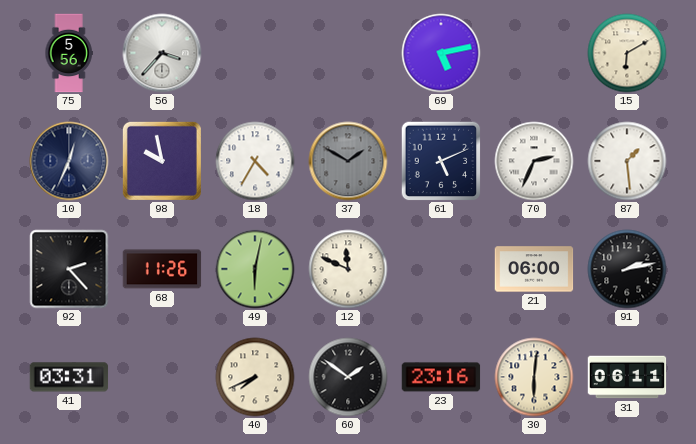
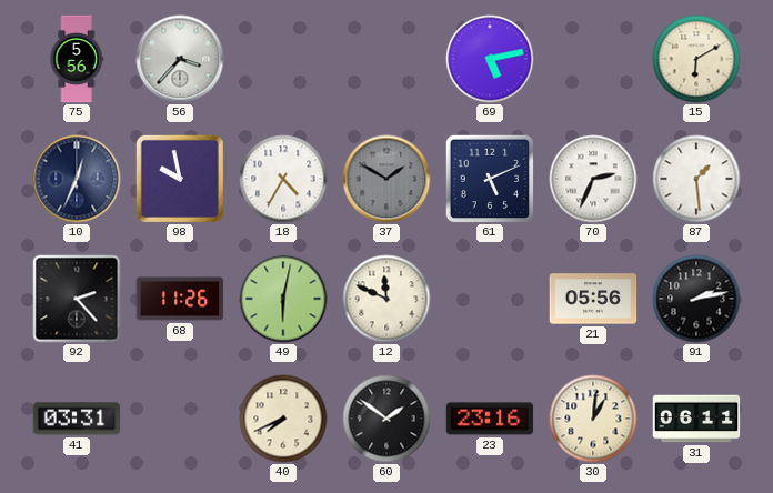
21: 06:00 -> 05:56 (593, 299)
30: 6:01 -> 1:01 (593, 419)
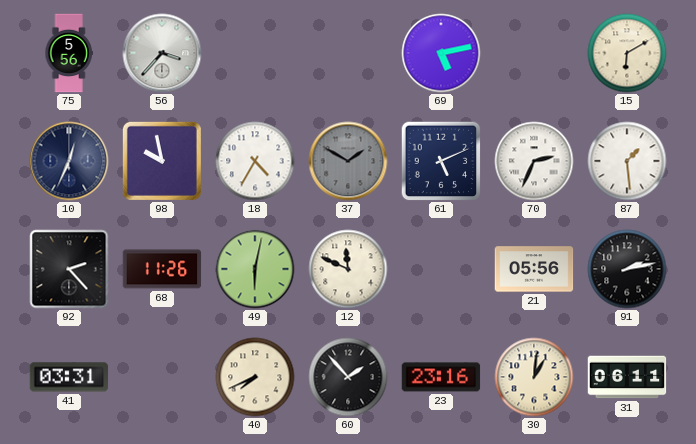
60: 1:51 -> 1:53 (348, 377)
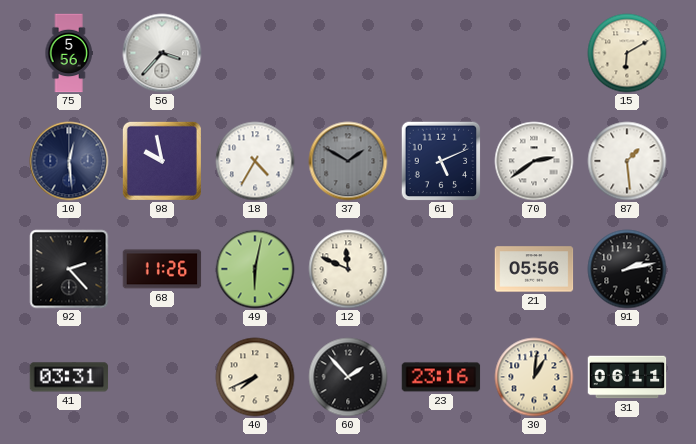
69: 5:13 -> none (441, 53)
10: 12:34 -> 12:29 (69, 161)
70: 2:34 -> 2:39 (534, 161)
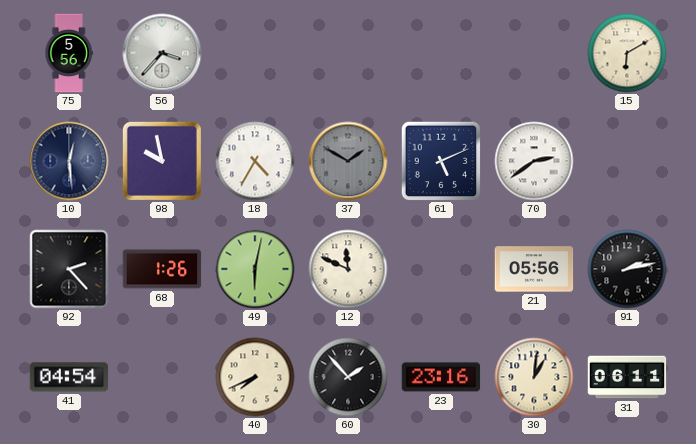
87: 1:29 -> none (627, 161)
68: 11:26 -> 1:26 (162, 269)
41: 03:31 -> 04:54 (69, 377)
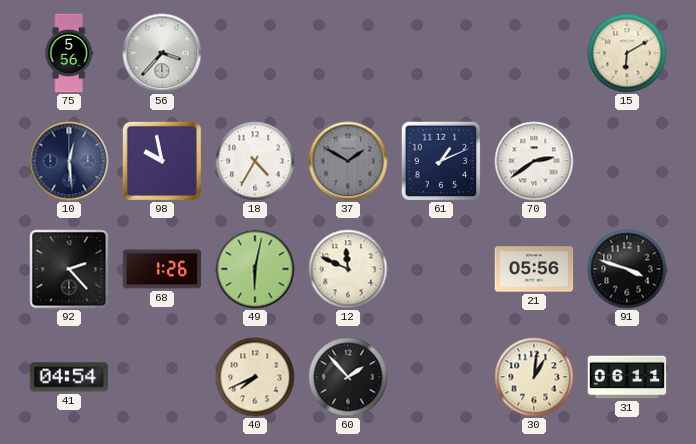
61: 5:11 -> 1:11 (441, 161)
91: 2:13 -> 3:48 (627, 269)
23: 23:16 -> none (441, 377)
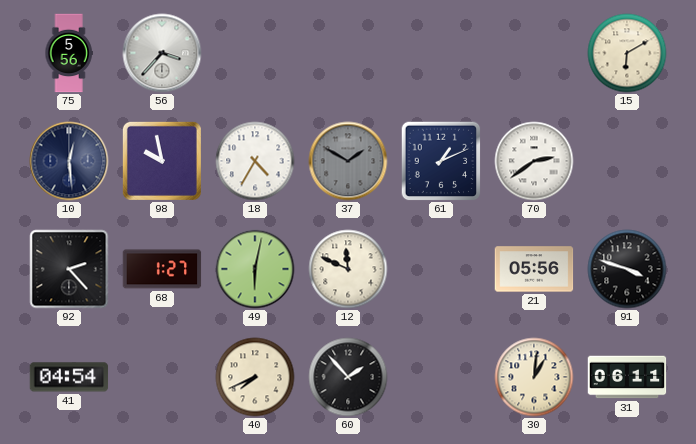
68: 1:26 -> 1:27 (162, 269)
